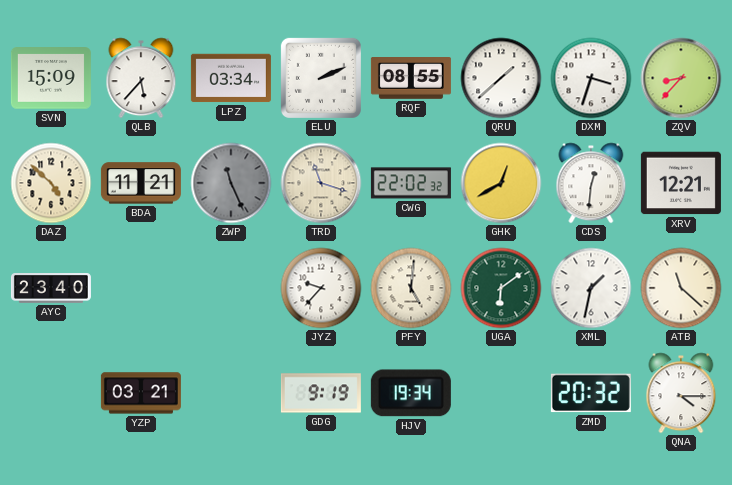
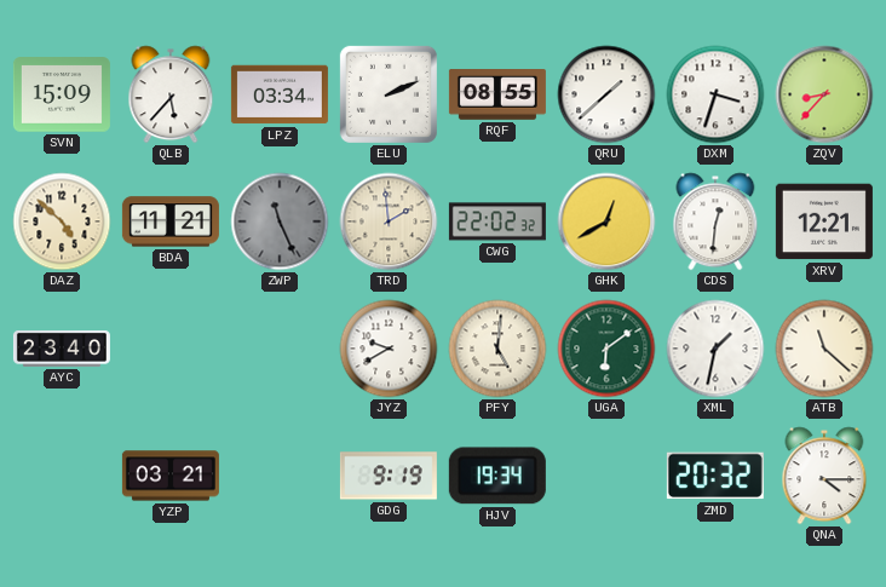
TRD: 11:18 -> 1:59 (389, 221)
JYZ: 9:37 -> 9:40 (389, 349)
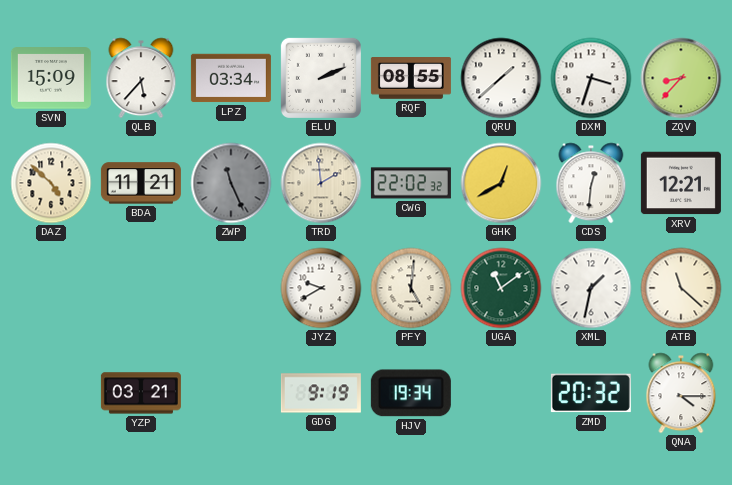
AYC: 23:40 -> none (62, 350)
UGA: 6:09 -> 11:09 (501, 288)
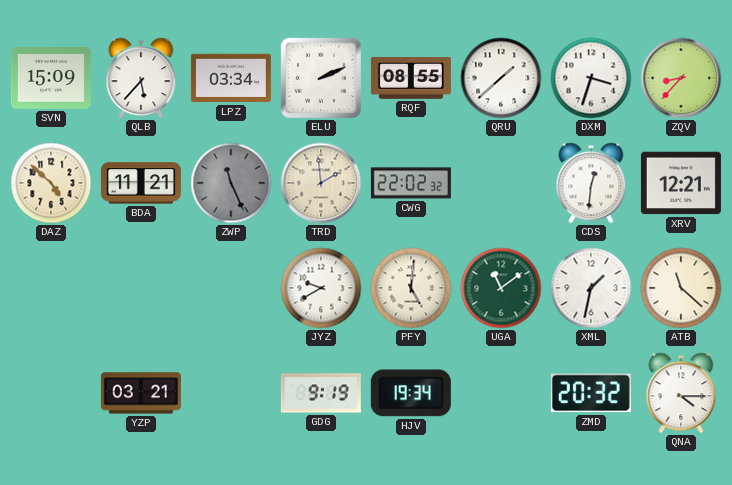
GHK: 12:40 -> none (501, 183)
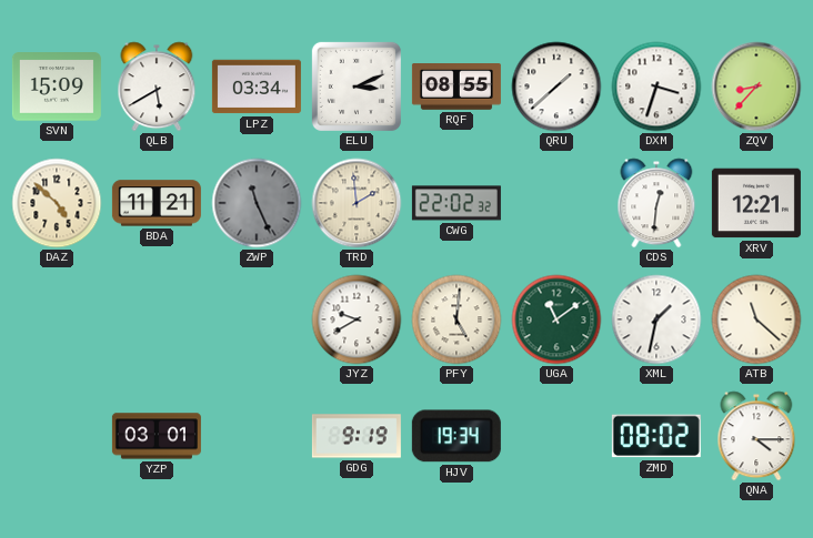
QLB: 5:37 -> 5:40 (157, 87)
ELU: 2:11 -> 3:11 (357, 87)
YZP: 03:21 -> 03:01 (157, 436)
ZMD: 20:32 -> 08:02 (656, 436)
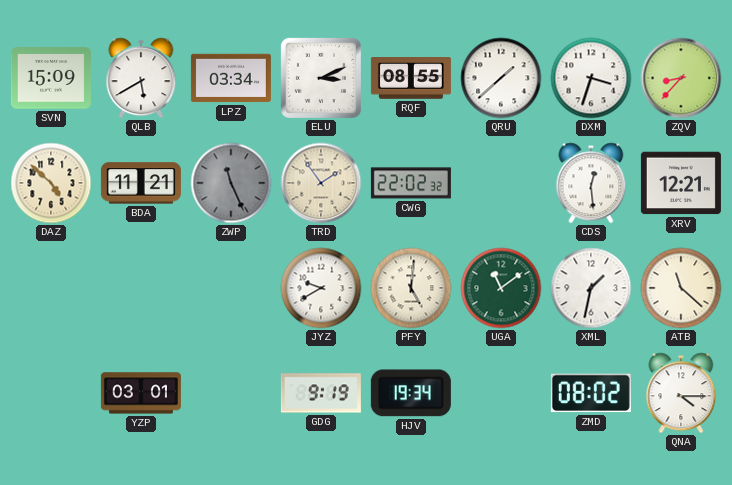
TRD: 1:59 -> 1:54 (321, 183)
CDS: 12:31 -> 12:29 (591, 183)
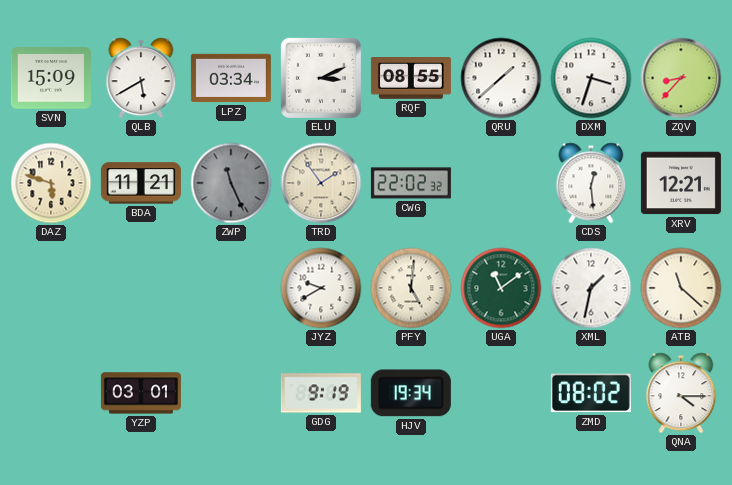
DAZ: 4:52 -> 5:48 (51, 183)
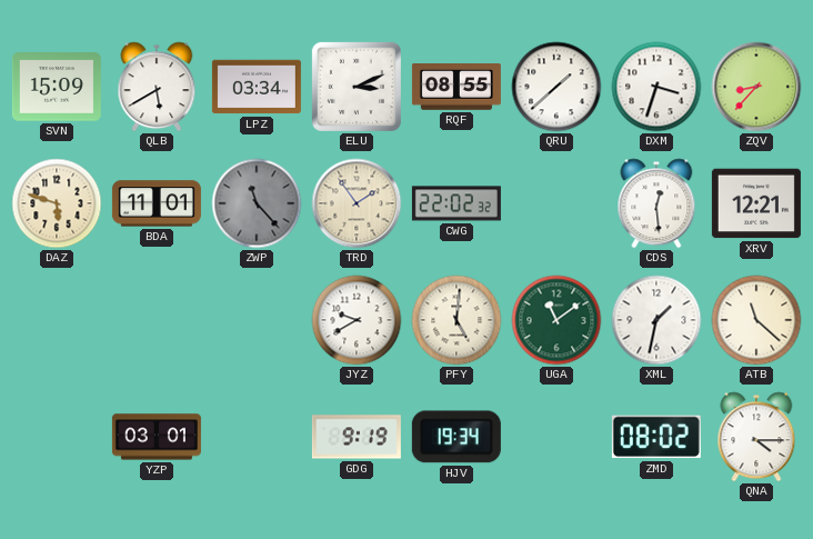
BDA: 11:21 -> 11:01 (157, 203)
ZWP: 11:26 -> 11:23 (257, 203)
